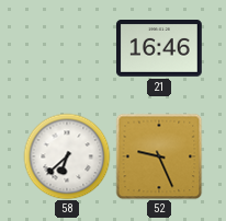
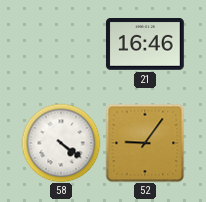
58: 6:38 -> 4:21 (61, 143)
52: 9:26 -> 9:06 (145, 143)
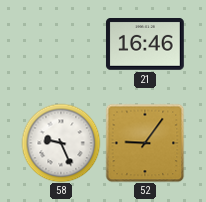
58: 4:21 -> 9:26 (61, 143)
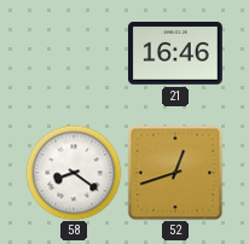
58: 9:26 -> 8:21 (74, 173)
52: 9:06 -> 12:42 (175, 173)
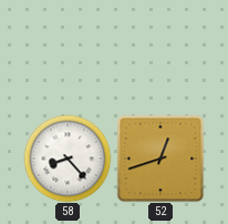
21: 16:46 -> none (175, 54)
58: 8:21 -> 8:23 (68, 159)
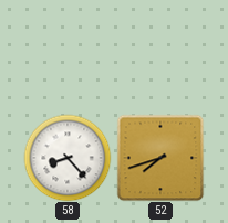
52: 12:42 -> 7:42 (160, 158)
